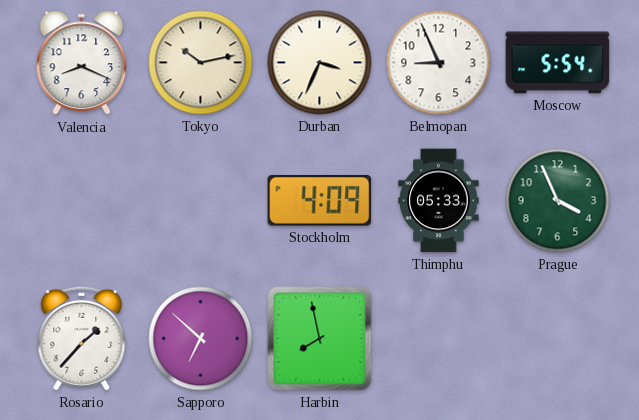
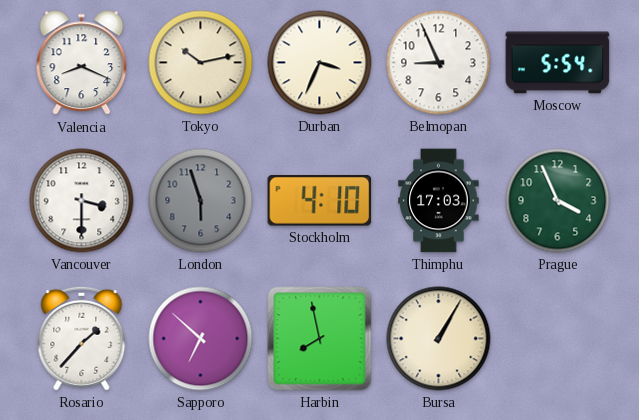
Vancouver: none -> 3:30 (82, 201)
London: none -> 5:57 (201, 201)
Stockholm: 4:09 -> 4:10 (320, 201)
Thimphu: 05:33 -> 17:03 (439, 201)
Bursa: none -> 1:05 (439, 339)
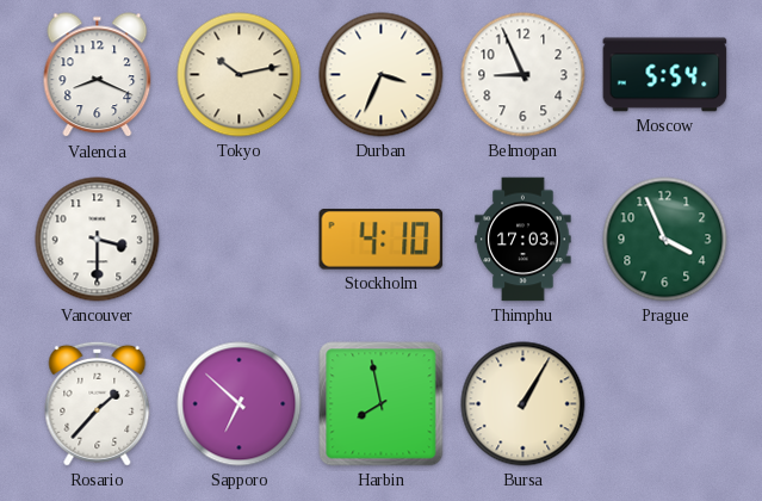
London: 5:57 -> none (201, 201)
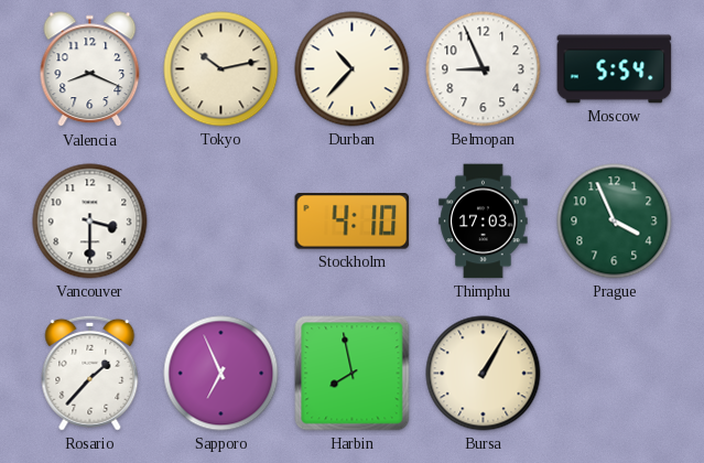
Durban: 3:34 -> 10:37 (353, 69)
Sapporo: 6:52 -> 6:56 (221, 374)
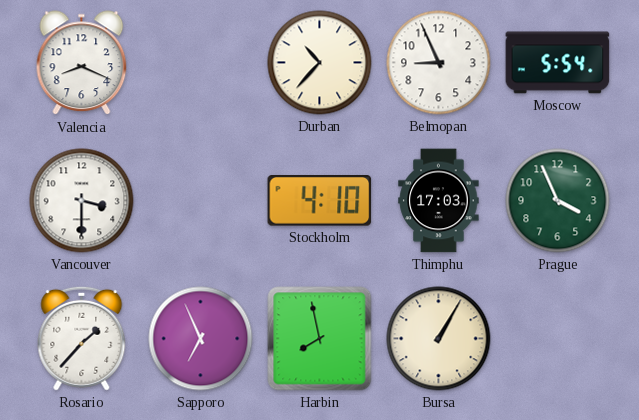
Tokyo: 10:13 -> none (221, 69)
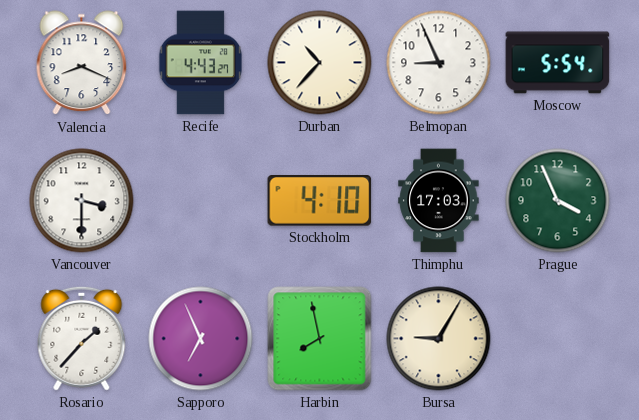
Recife: none -> 4:43 (200, 63)
Bursa: 1:05 -> 9:05 (439, 339)
